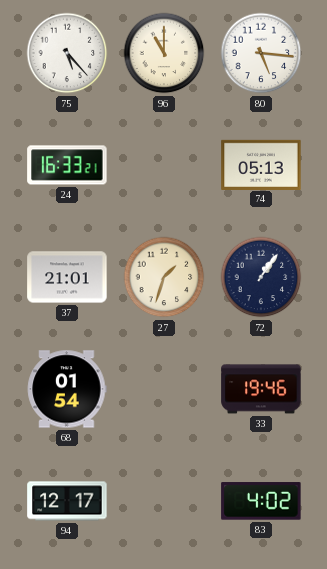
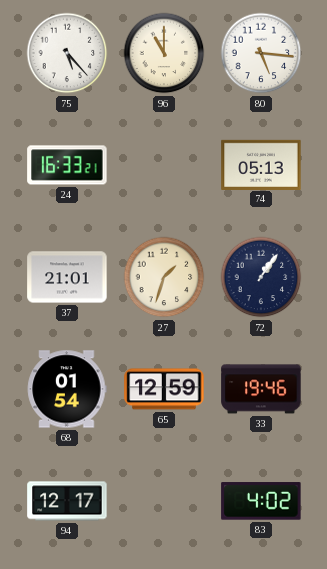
65: none -> 12:59 (164, 389)
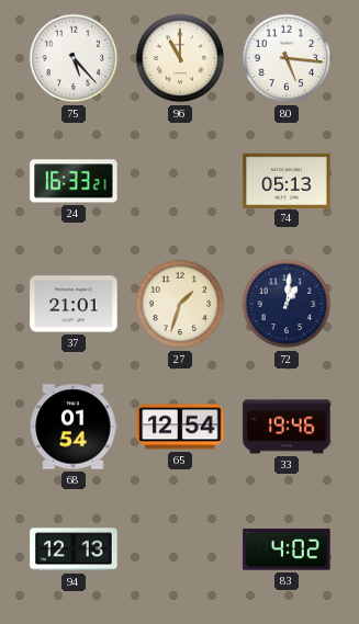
72: 1:06 -> 1:01 (287, 304)
65: 12:59 -> 12:54 (180, 427)
94: 12:17 -> 12:13 (74, 549)
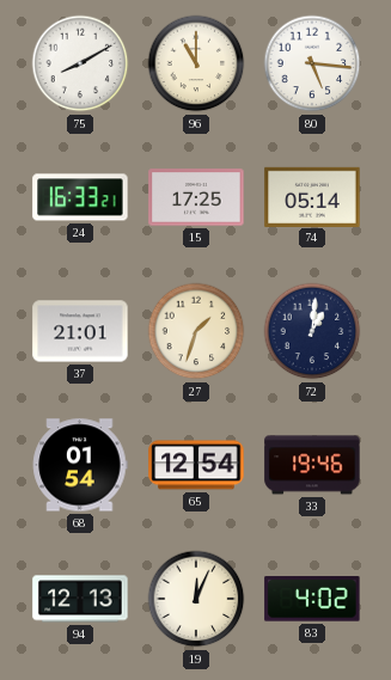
75: 5:23 -> 8:10 (80, 63)
15: none -> 17:25 (196, 197)
74: 05:13 -> 05:14 (312, 196)
19: none -> 12:04 (196, 599)
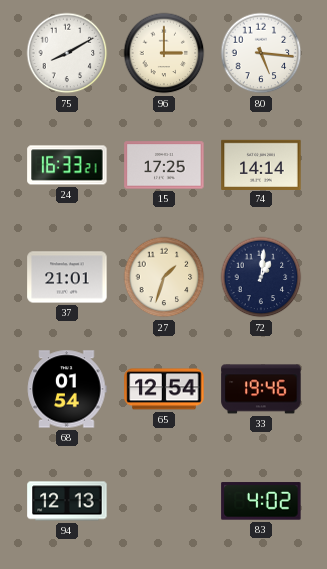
96: 11:00 -> 3:00 (164, 53)
74: 05:14 -> 14:14 (261, 164)
19: 12:04 -> none (196, 599)
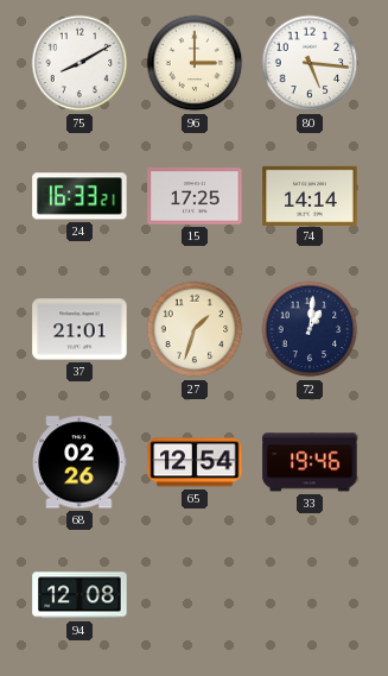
68: 01:54 -> 02:26 (79, 462)
94: 12:13 -> 12:08 (79, 595)
83: 4:02 -> none (261, 501)
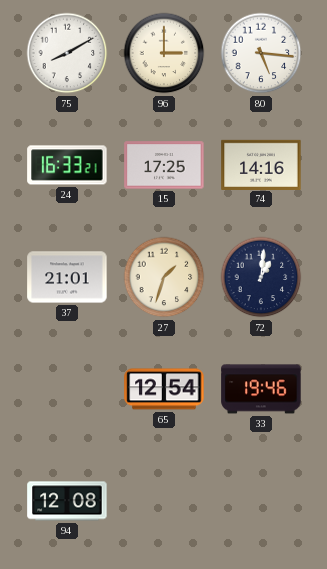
74: 14:14 -> 14:16 (261, 164)
68: 02:26 -> none (79, 462)
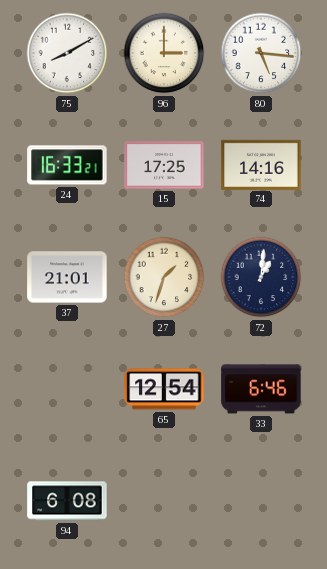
33: 19:46 -> 6:46 (261, 389)
94: 12:08 -> 6:08 (67, 501)
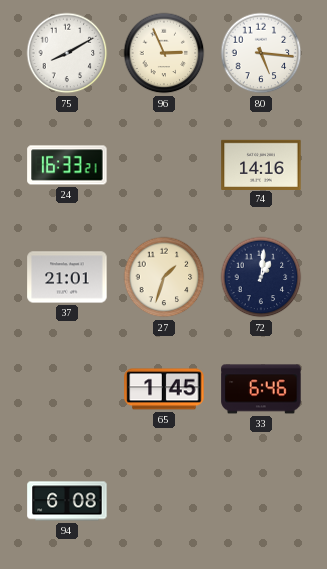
96: 3:00 -> 2:56 (164, 53)
15: 17:25 -> none (164, 165)
65: 12:54 -> 1:45 (164, 389)
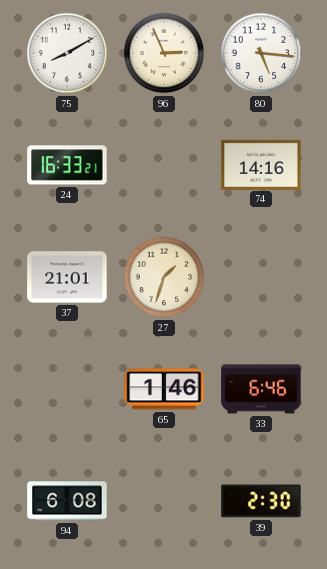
72: 1:01 -> none (261, 277)
65: 1:45 -> 1:46 (164, 389)
39: none -> 2:30 (261, 501)
